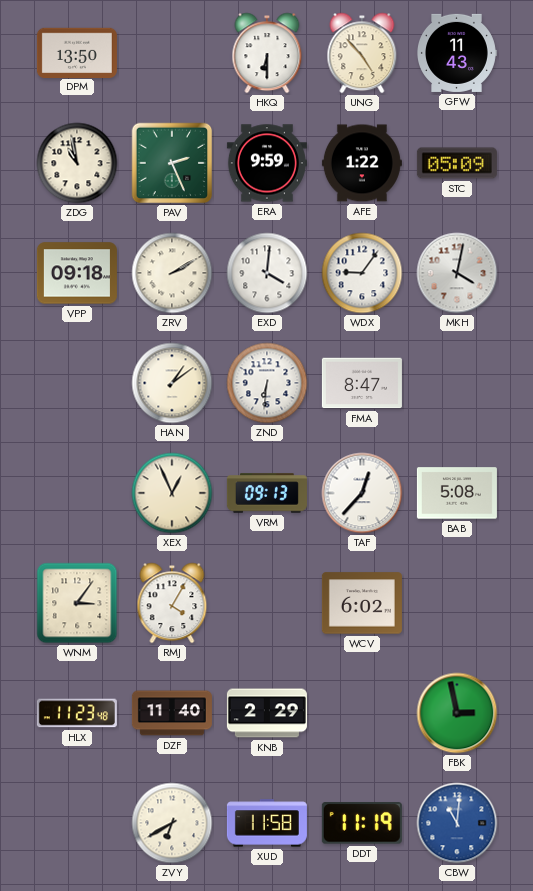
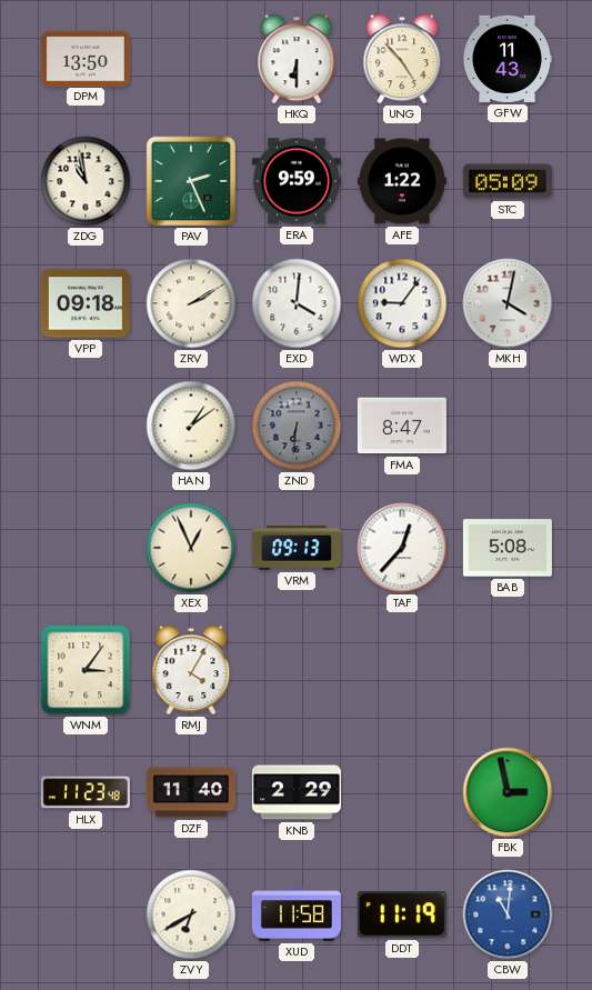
ZND dial: white -> grey (297, 426)
WCV: 6:02 -> none (362, 603)
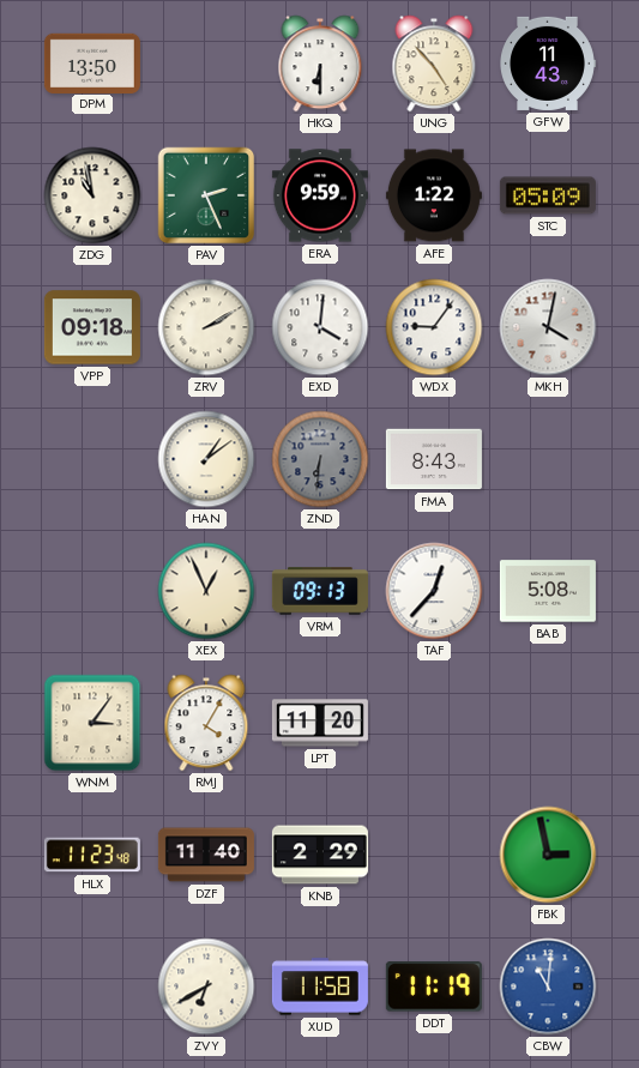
FMA: 8:47 -> 8:43 (434, 459)
LPT: none -> 11:20 (320, 723)
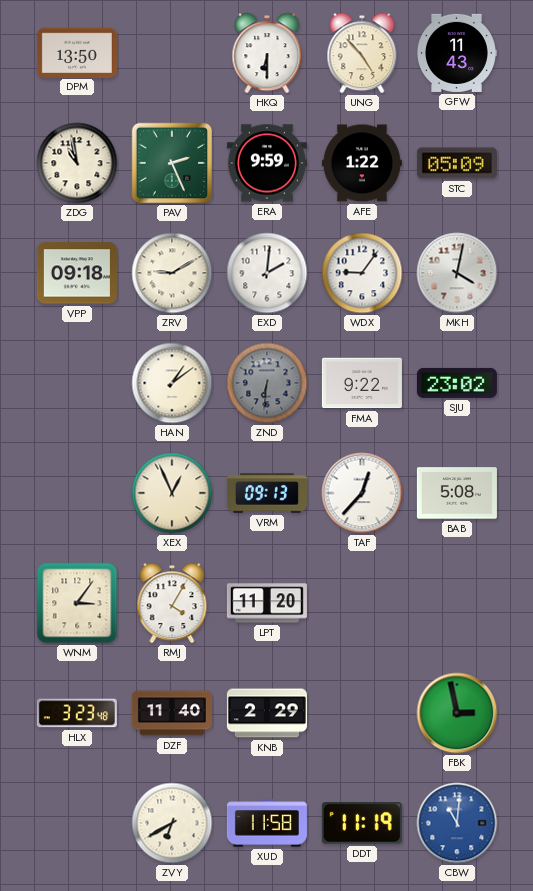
ZRV: 2:10 -> 9:10 (172, 273)
EXD: 4:01 -> 2:01 (267, 273)
FMA: 8:43 -> 9:22 (362, 383)
SJU: none -> 23:02 (457, 383)
HLX: 11:23 -> 3:23 (77, 713)
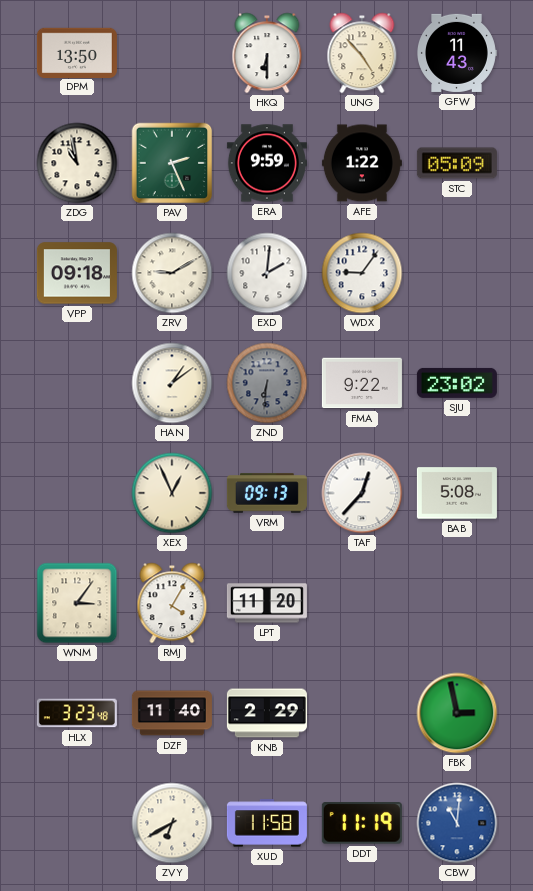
MKH: 4:02 -> none (457, 273)
